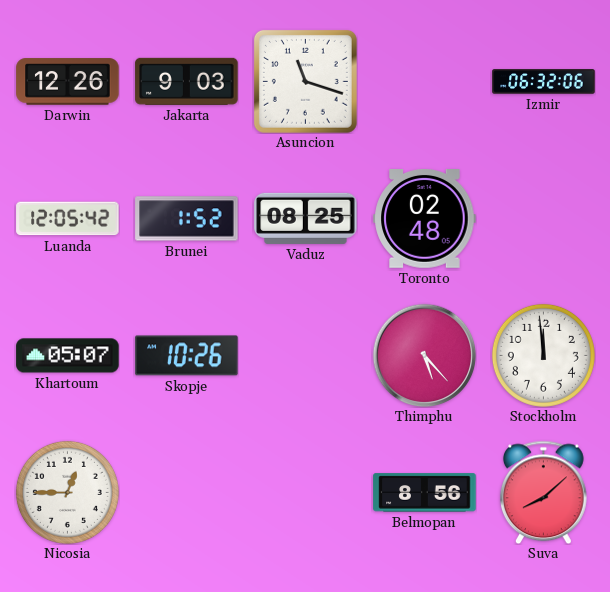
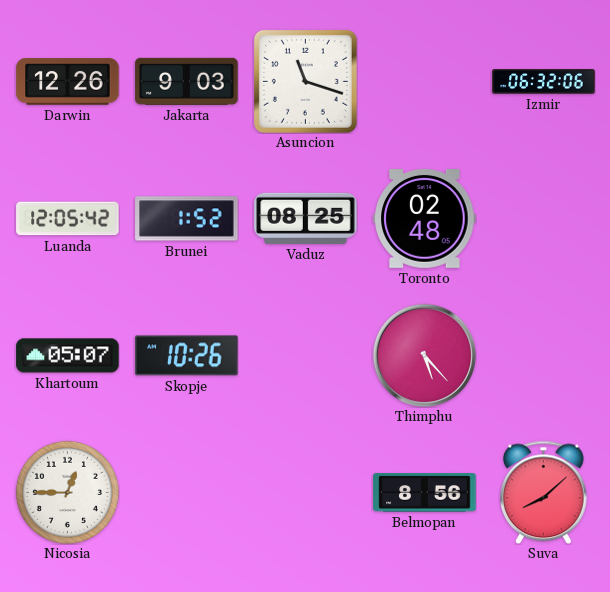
Stockholm: 11:59 -> none (543, 355)
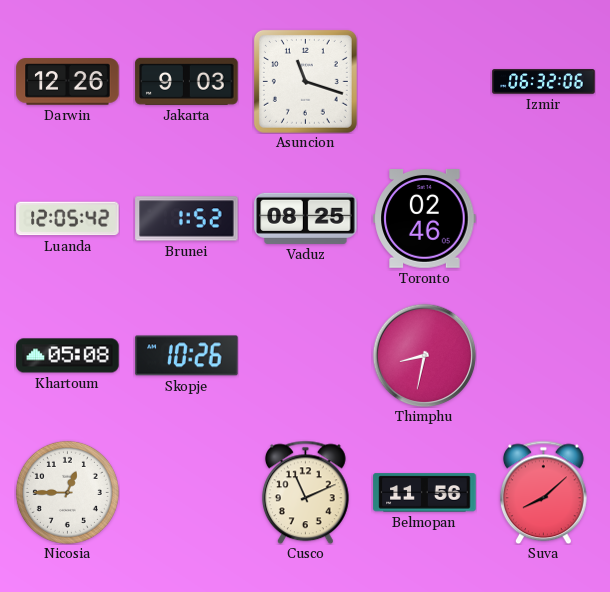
Toronto: 02:48 -> 02:46 (425, 219)
Khartoum: 05:07 -> 05:08 (68, 356)
Thimphu: 5:23 -> 8:32 (424, 355)
Cusco: none -> 11:11 (305, 492)
Belmopan: 8:56 -> 11:56 (425, 493)
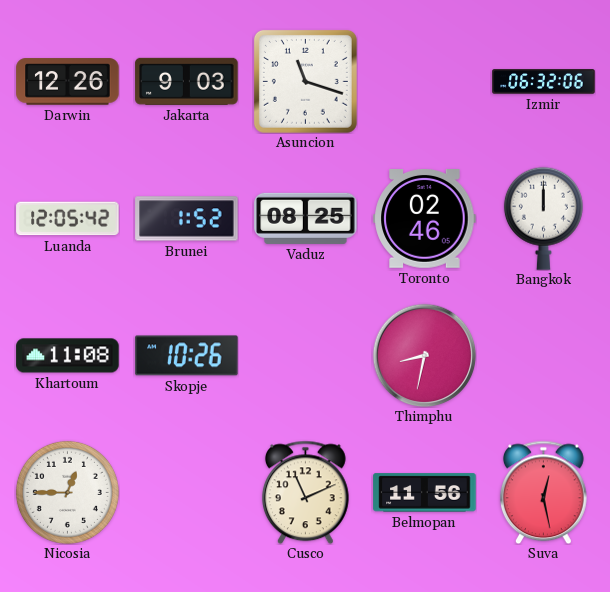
Bangkok: none -> 12:00 (543, 218)
Khartoum: 05:08 -> 11:08 (68, 356)
Suva: 8:08 -> 12:28 (543, 492)
